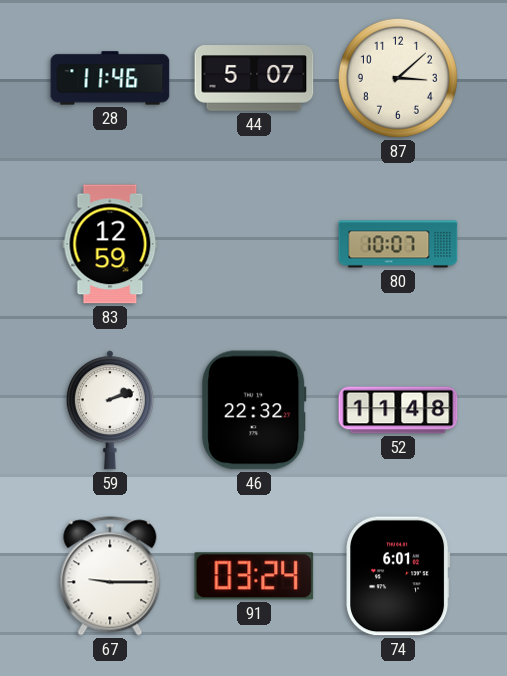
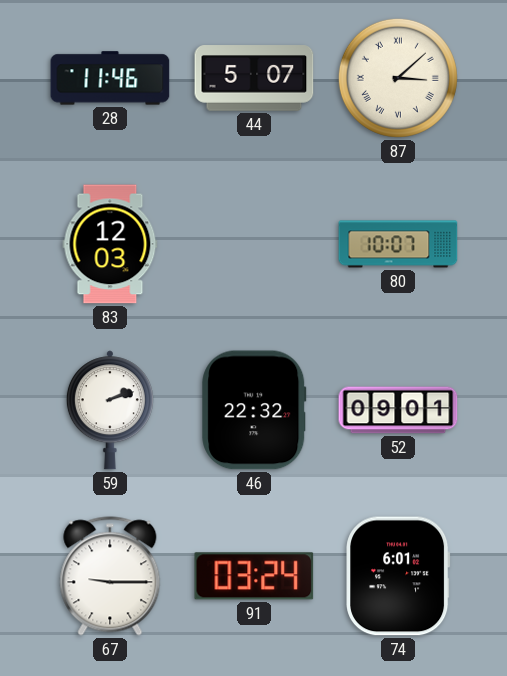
87 numerals: Arabic -> Roman (398, 78)
83: 12:59 -> 12:03 (110, 244)
52: 11:48 -> 09:01 (398, 410)
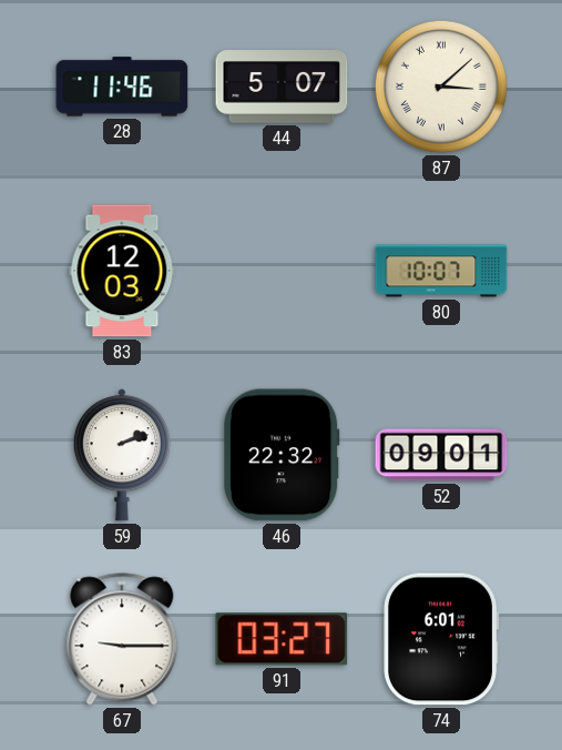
91: 03:24 -> 03:27 (282, 639)
